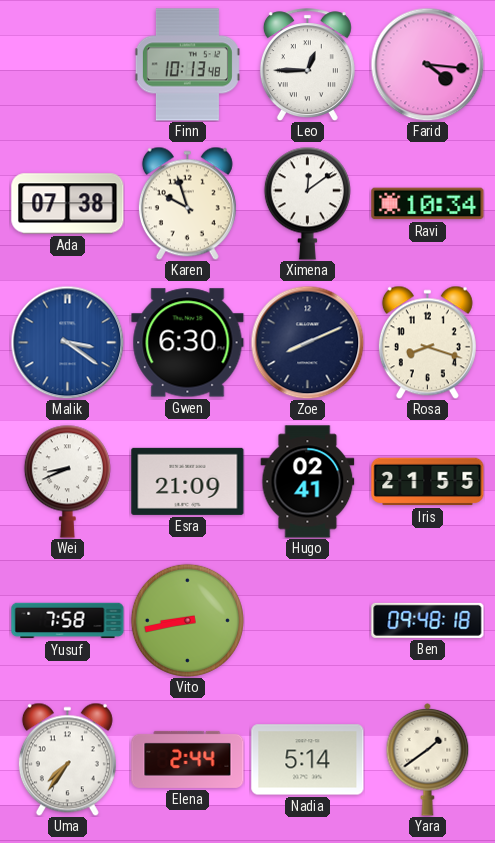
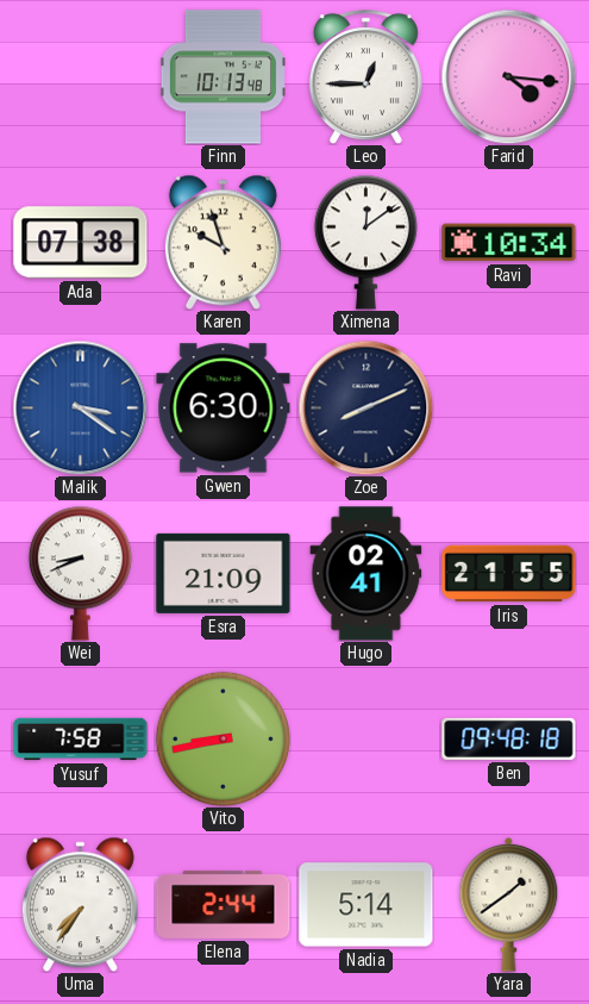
Rosa: 8:18 -> none (427, 342)
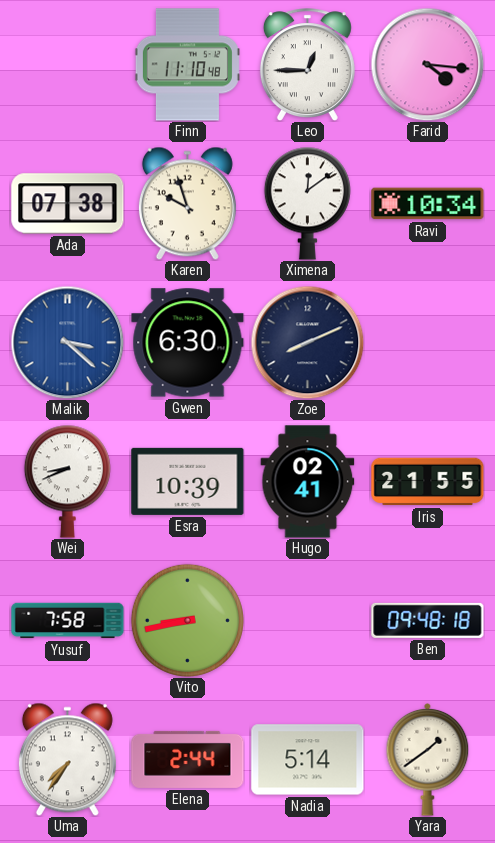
Finn: 10:13 -> 11:10 (187, 65)
Malik: 3:21 -> 3:22 (67, 342)
Esra: 21:09 -> 10:39 (188, 481)
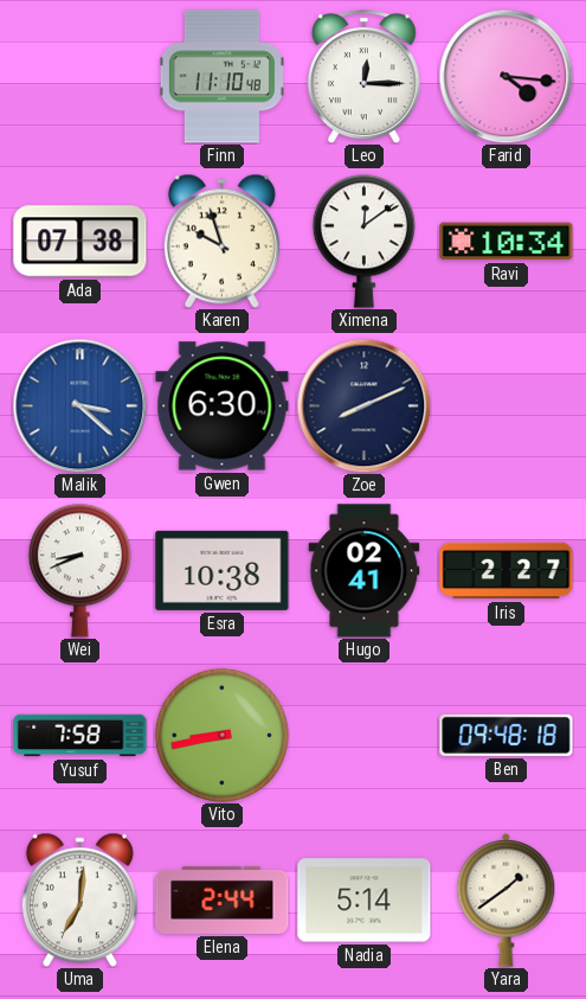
Leo: 12:45 -> 12:15 (363, 77)
Esra: 10:39 -> 10:38 (223, 570)
Iris: 21:55 -> 2:27 (507, 571)
Uma: 7:36 -> 7:01 (79, 899)
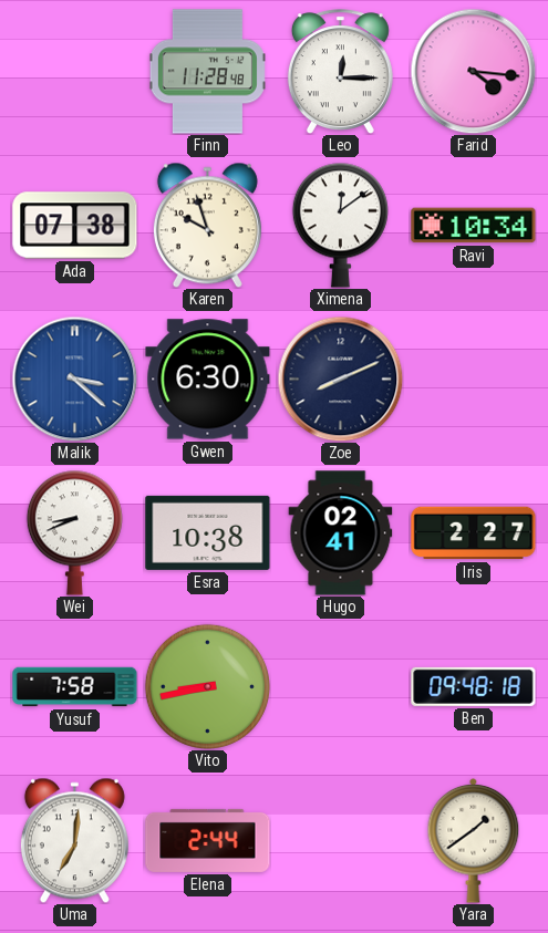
Finn: 11:10 -> 11:28 (207, 72)
Nadia: 5:14 -> none (365, 901)
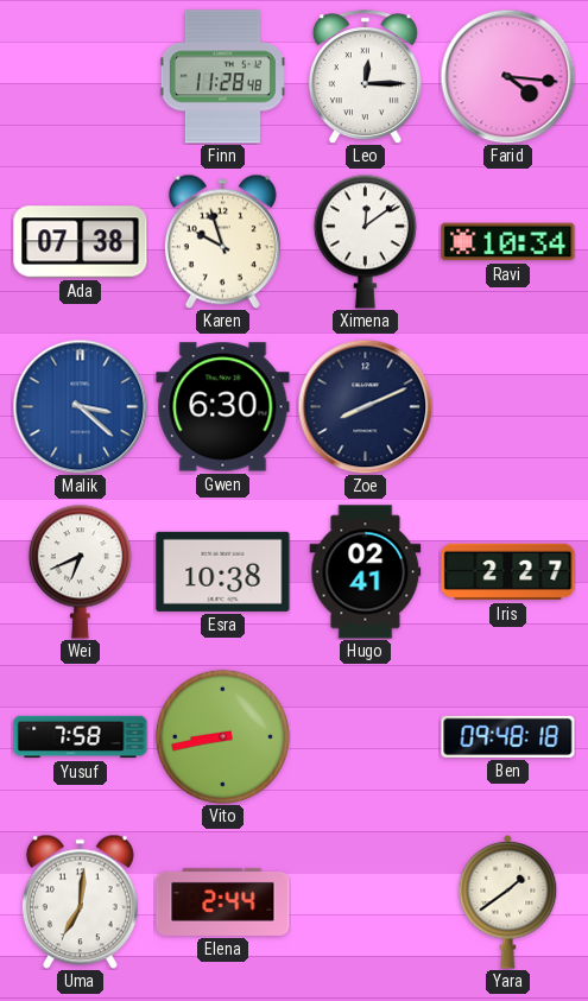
Wei: 8:41 -> 6:41 (80, 571)
